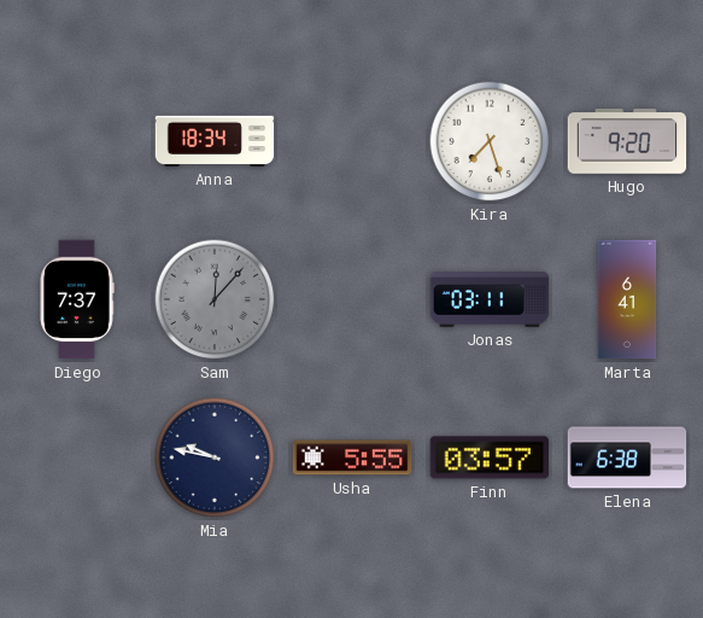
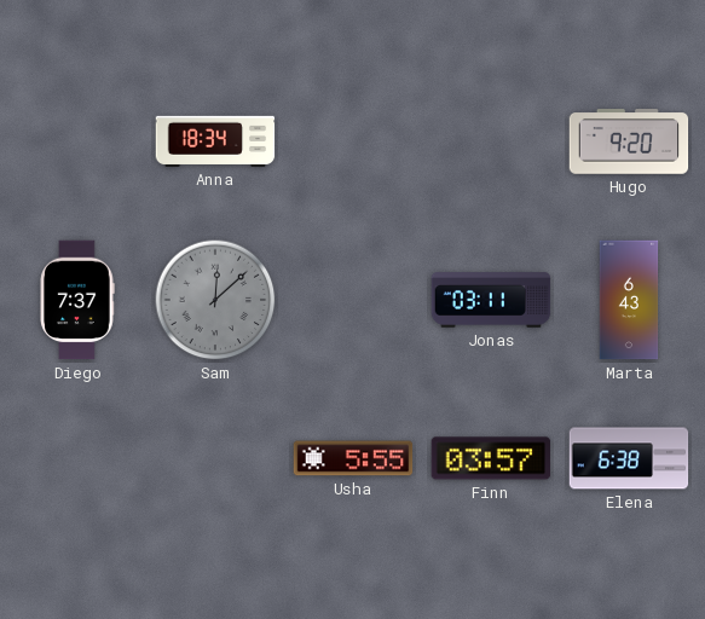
Kira: 7:27 -> none (490, 141)
Sam: 12:07 -> 12:08 (215, 300)
Marta: 6:41 -> 6:43 (629, 300)
Mia: 9:47 -> none (215, 457)
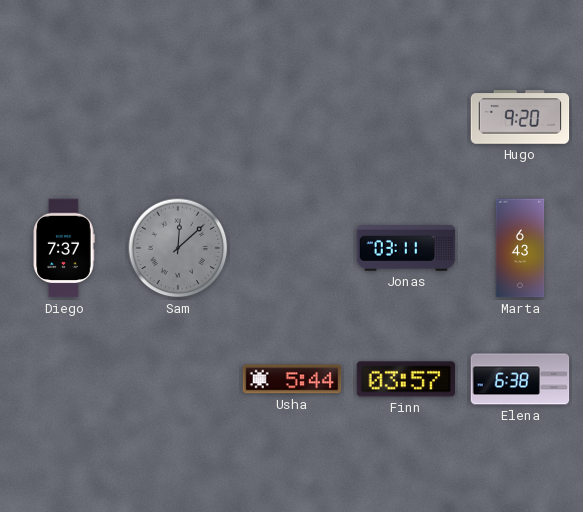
Anna: 18:34 -> none (215, 141)
Usha: 5:55 -> 5:44 (292, 379)
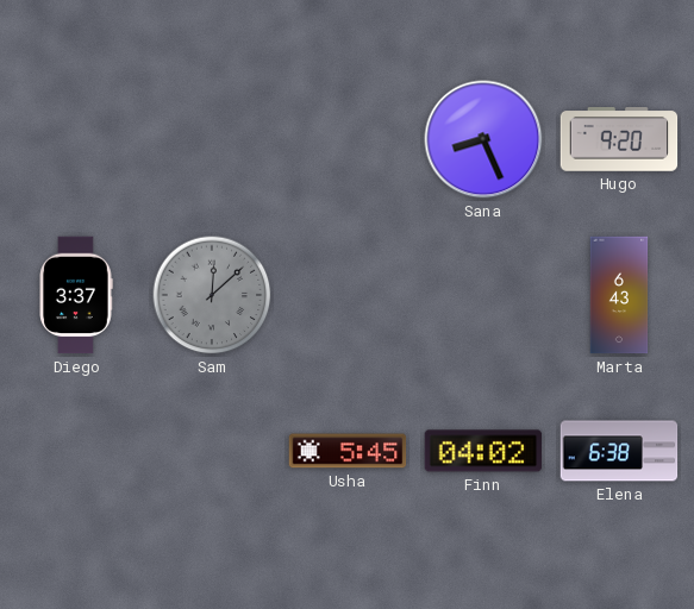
Sana: none -> 8:26 (483, 139)
Diego: 7:37 -> 3:37 (76, 295)
Jonas: 03:11 -> none (406, 248)
Usha: 5:44 -> 5:45 (348, 451)
Finn: 03:57 -> 04:02 (483, 451)
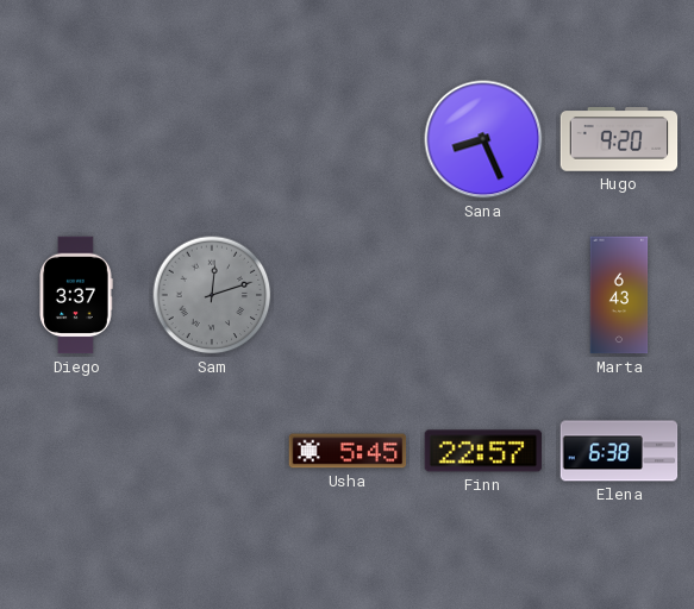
Sam: 12:08 -> 12:12 (212, 295)
Finn: 04:02 -> 22:57 (483, 451)
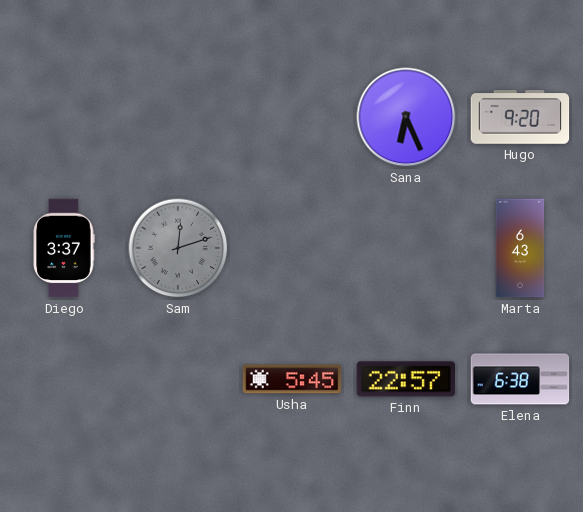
Sana: 8:26 -> 6:26 (406, 117)
